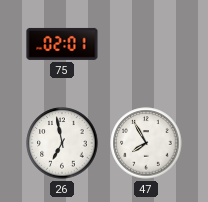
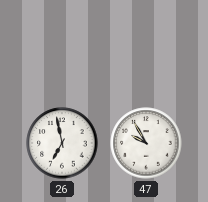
75: 02:01 -> none (62, 44)
47: 7:55 -> 9:55 (146, 143)
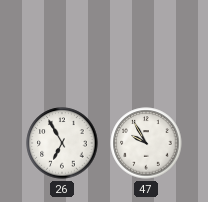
26: 6:58 -> 6:55 (62, 143)
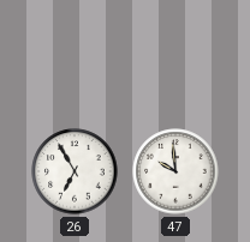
47: 9:55 -> 9:59 (175, 171)
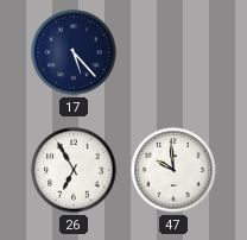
17: none -> 5:23 (74, 52)
